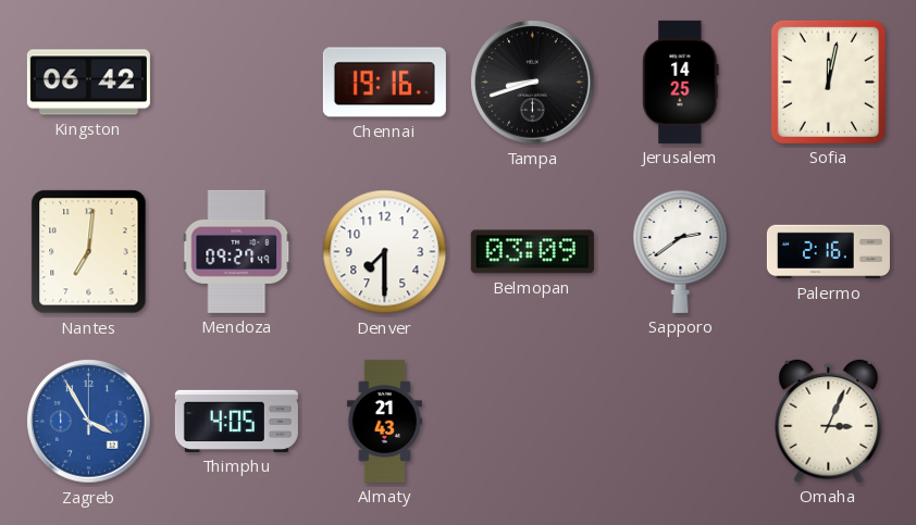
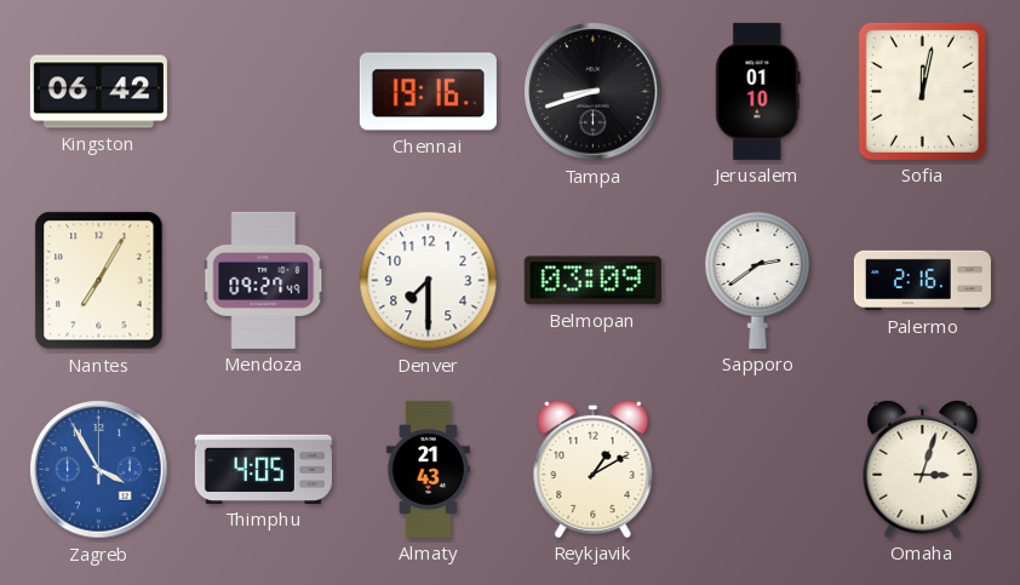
Jerusalem: 14:25 -> 01:10 (758, 91)
Nantes: 7:01 -> 7:05 (99, 281)
Reykjavik: none -> 1:10 (594, 469)
Omaha: 3:04 -> 3:03 (923, 469)
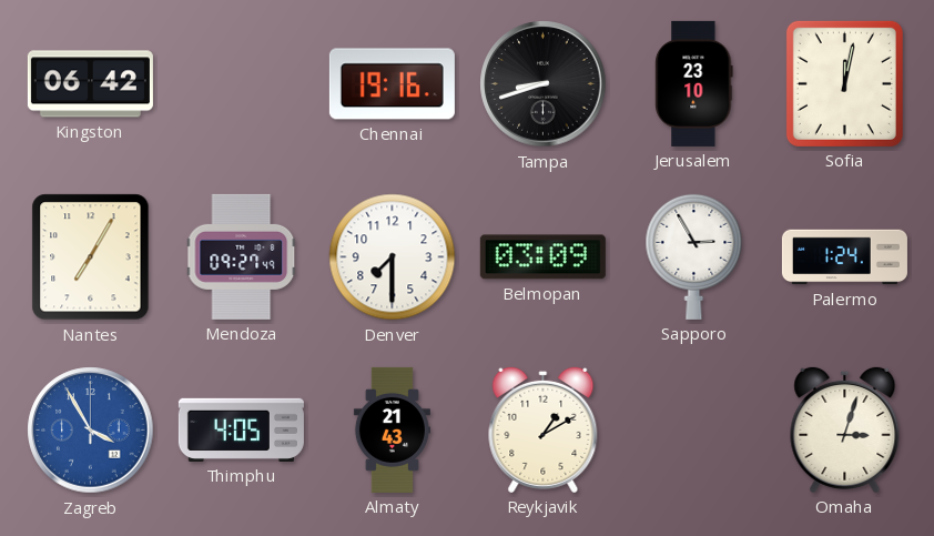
Jerusalem: 01:10 -> 23:10 (694, 83)
Sapporo: 2:39 -> 2:55 (694, 256)
Palermo: 2:16 -> 1:24 (844, 257)
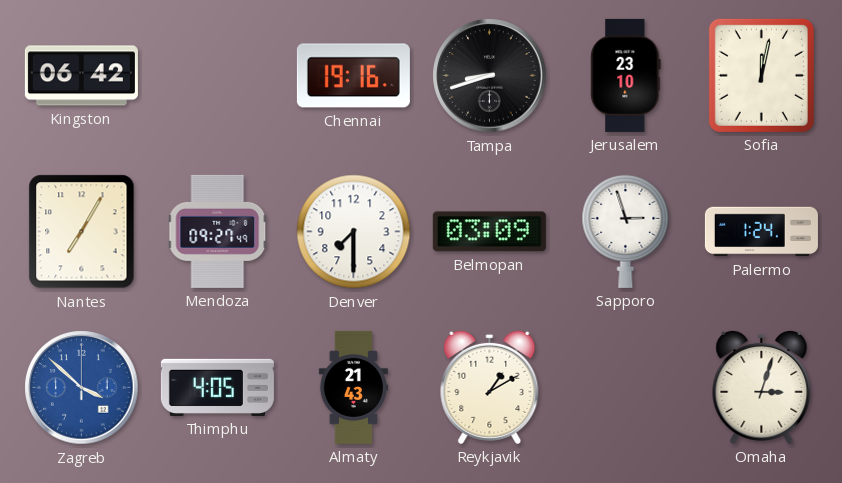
Sapporo: 2:55 -> 2:57 (626, 231)
Zagreb: 3:55 -> 3:52 (82, 388)
